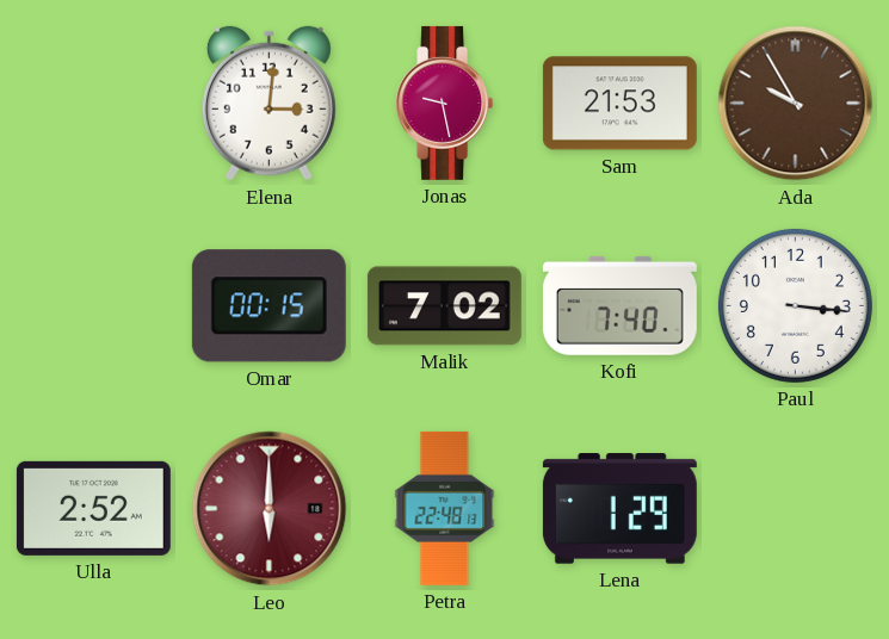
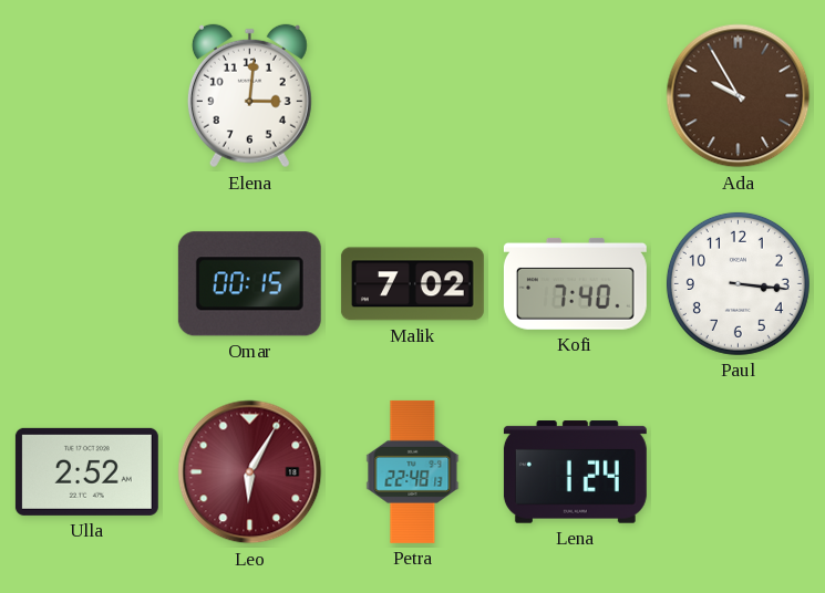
Jonas: 9:28 -> none (445, 103)
Sam: 21:53 -> none (619, 104)
Leo: 6:00 -> 6:05 (250, 472)
Lena: 1:29 -> 1:24 (575, 472)
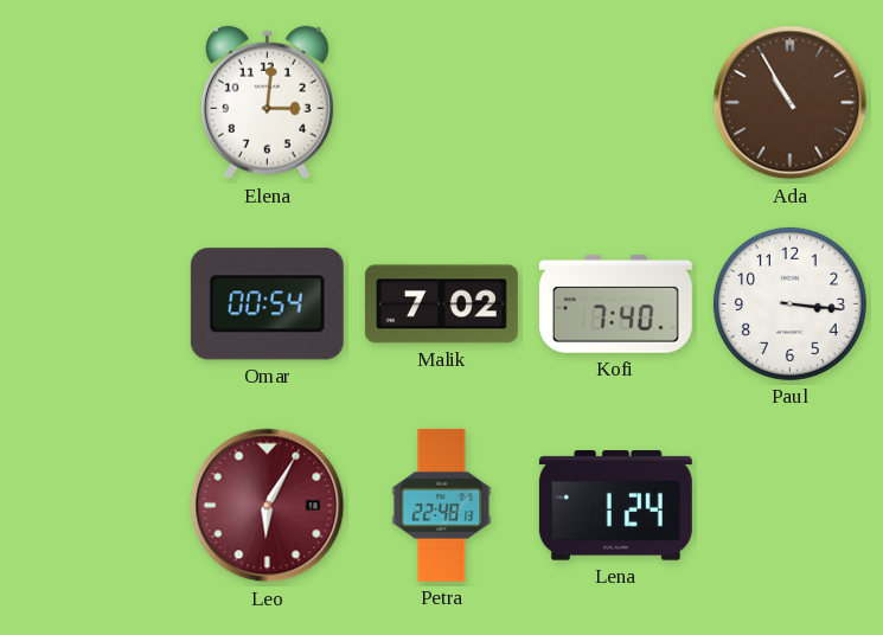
Ada: 9:55 -> 10:55 (791, 103)
Omar: 00:15 -> 00:54 (267, 304)
Ulla: 2:52 -> none (86, 471)
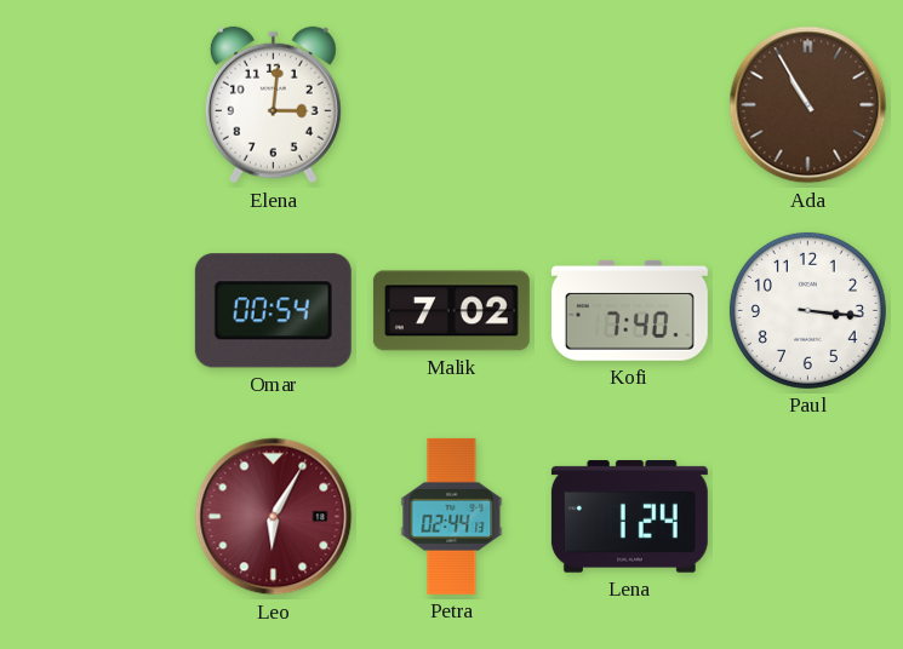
Petra: 22:48 -> 02:44 (452, 516)
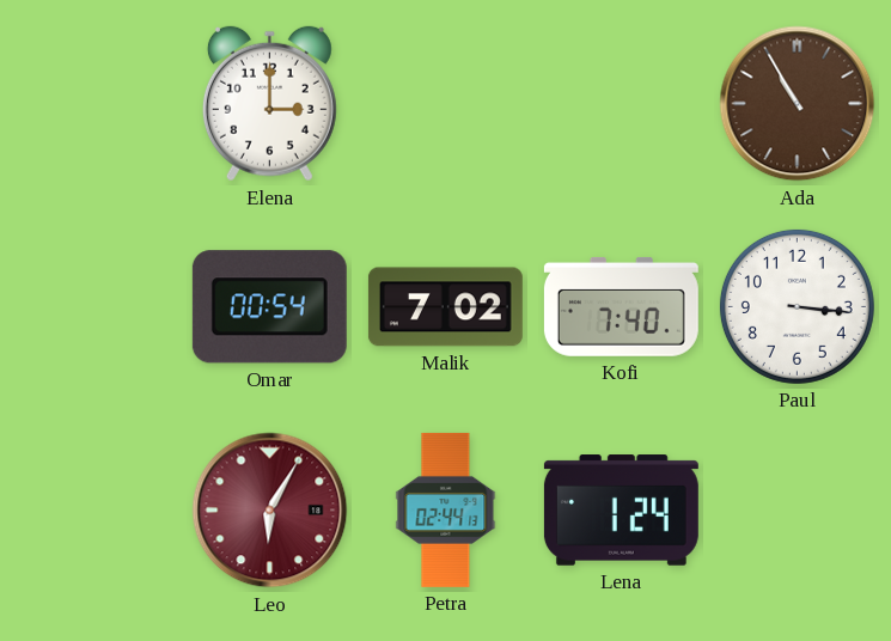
Elena: 3:01 -> 3:00 (269, 104)
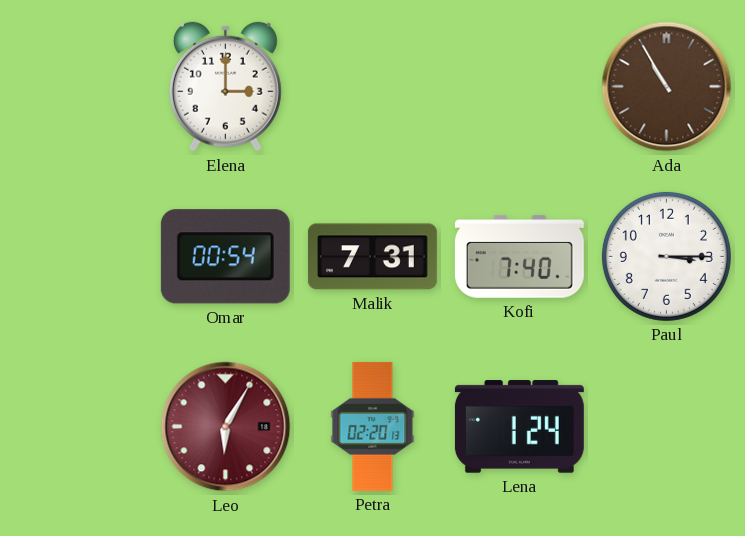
Malik: 7:02 -> 7:31 (372, 257)
Paul: 3:16 -> 3:15 (666, 256)
Petra: 02:44 -> 02:20 (373, 426)
